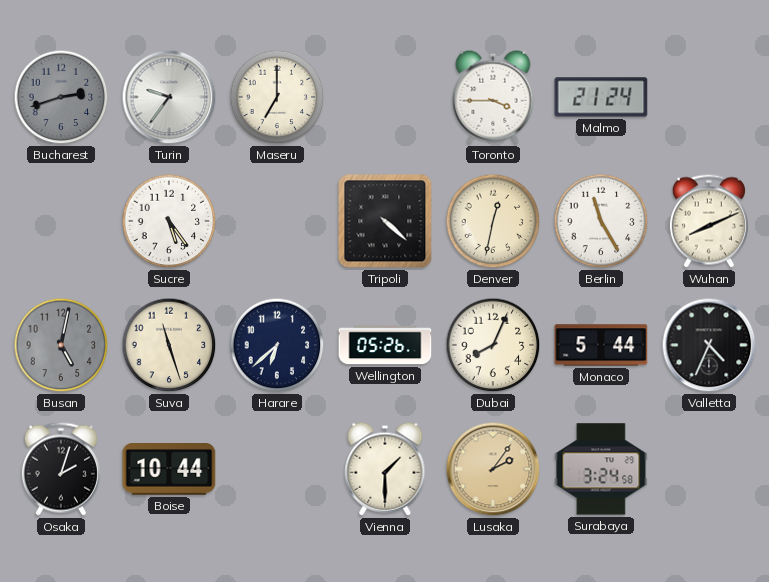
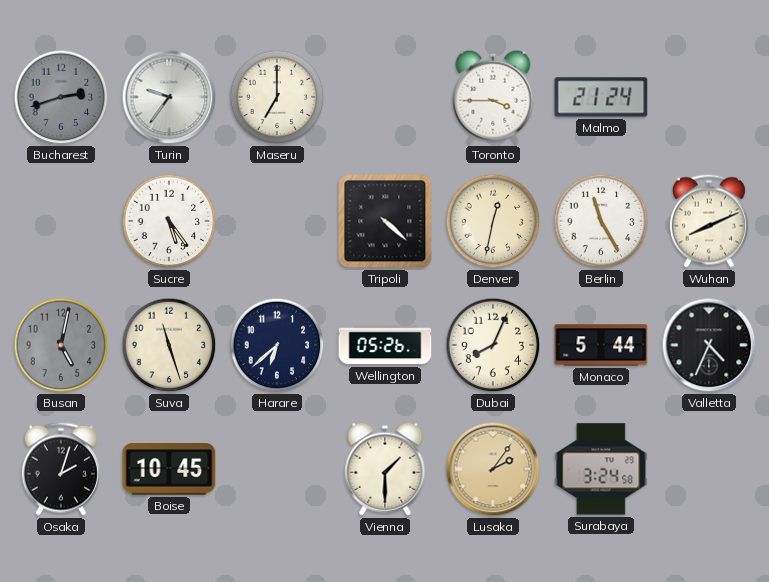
Boise: 10:44 -> 10:45 (169, 469)
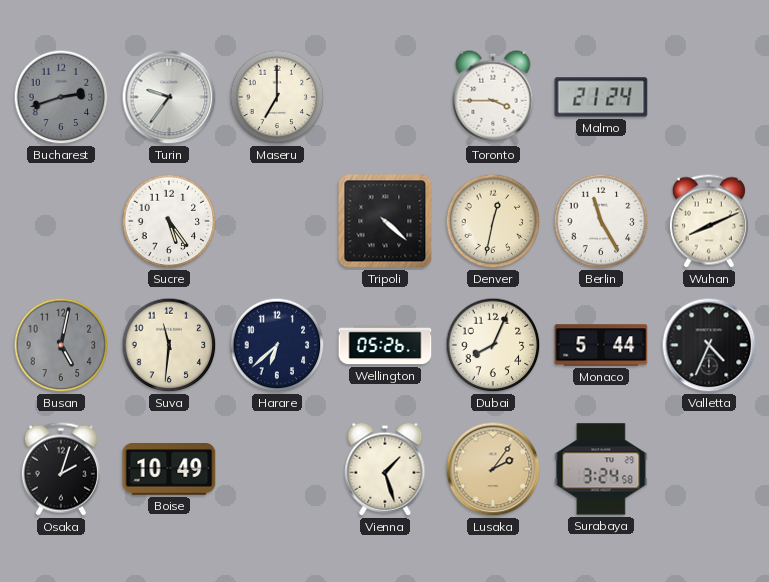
Suva: 11:27 -> 11:31 (169, 345)
Boise: 10:45 -> 10:49 (169, 469)
Vienna: 1:30 -> 1:27 (385, 469)
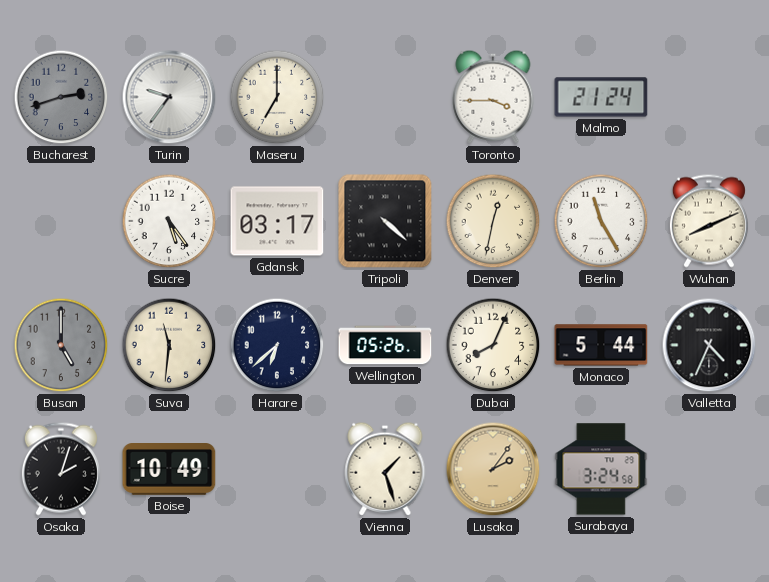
Gdansk: none -> 03:17 (277, 221)
Busan: 5:02 -> 5:00 (61, 345)
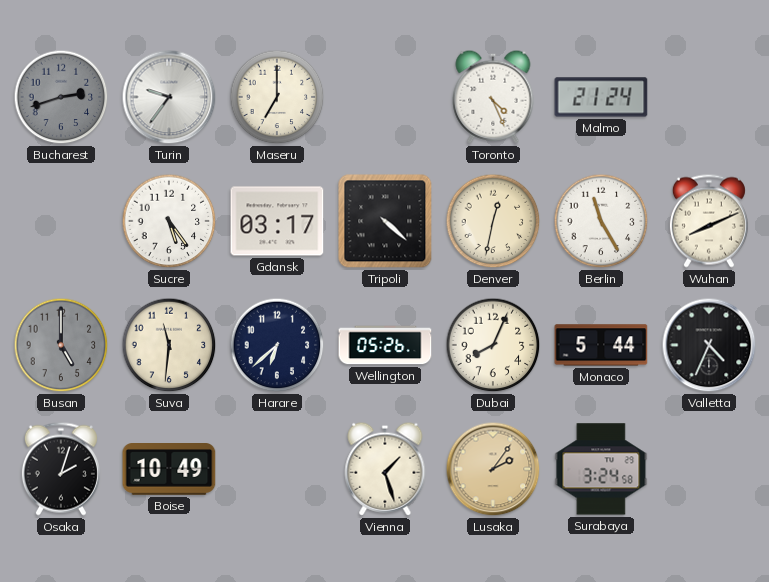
Toronto: 3:45 -> 4:26 (493, 97)
